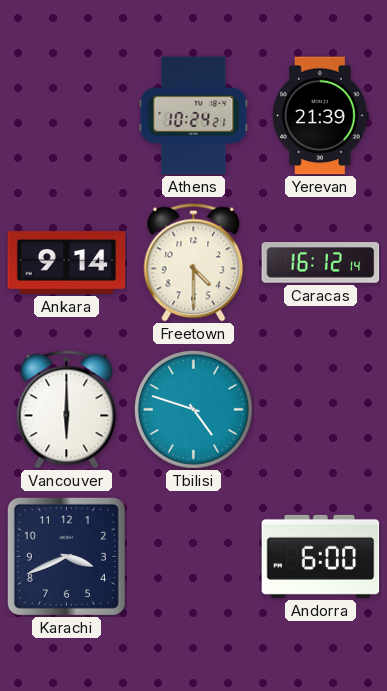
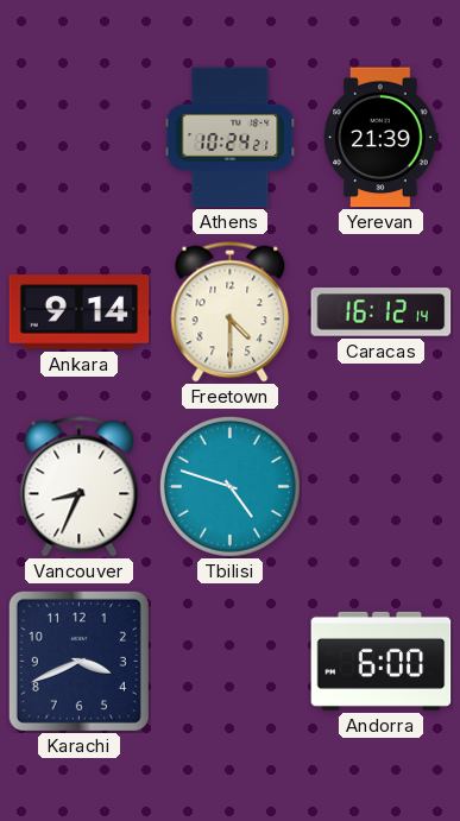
Vancouver: 6:00 -> 8:34 (80, 487)
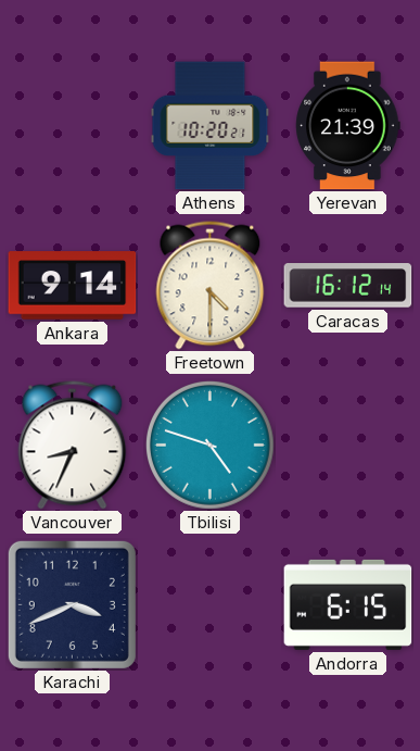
Athens: 10:24 -> 10:20 (211, 126)
Andorra: 6:00 -> 6:15 (348, 604)
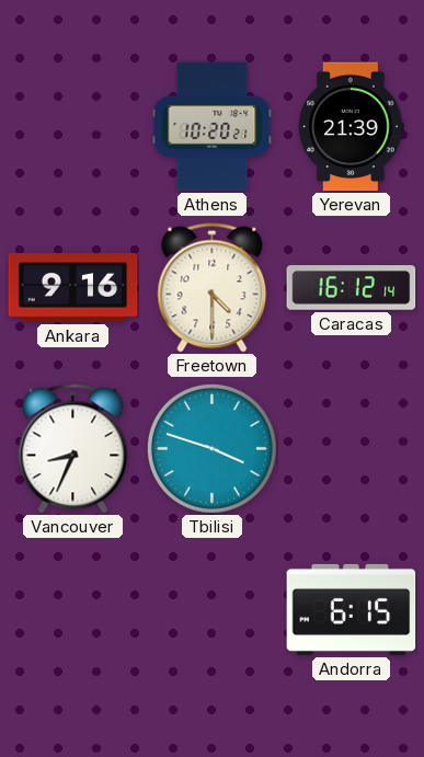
Ankara: 9:14 -> 9:16 (73, 288)
Tbilisi: 4:48 -> 3:48 (211, 448)
Karachi: 3:41 -> none (72, 604)
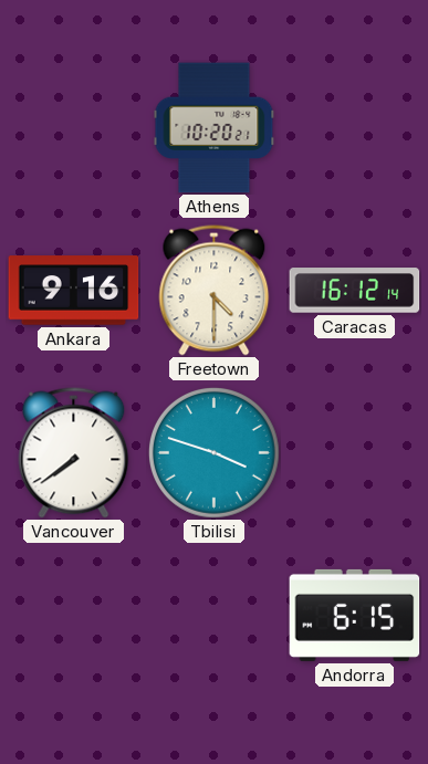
Yerevan: 21:39 -> none (352, 127)
Vancouver: 8:34 -> 7:39 (74, 453)
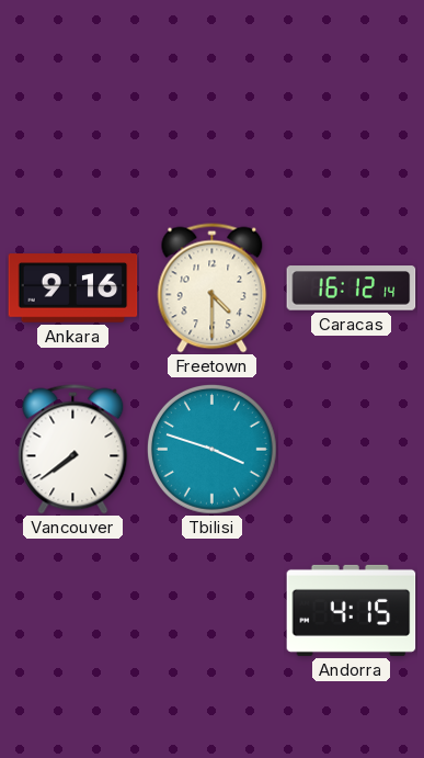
Athens: 10:20 -> none (215, 128)
Andorra: 6:15 -> 4:15 (352, 610)
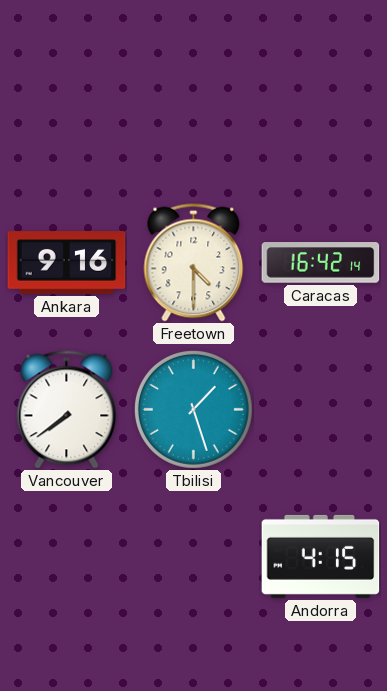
Caracas: 16:12 -> 16:42 (321, 263)
Tbilisi: 3:48 -> 1:27 (193, 409)
